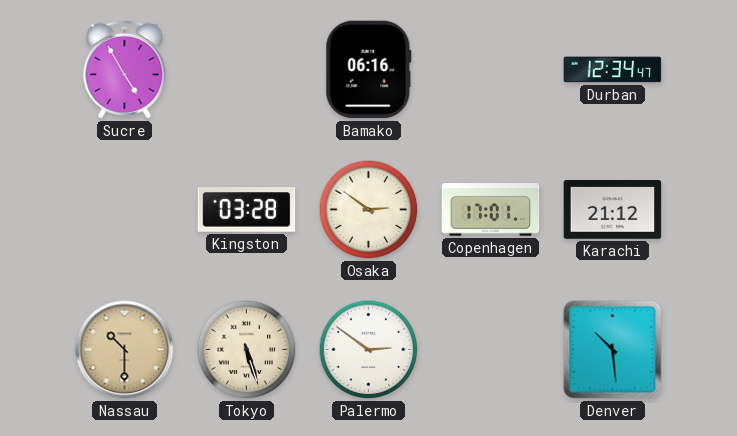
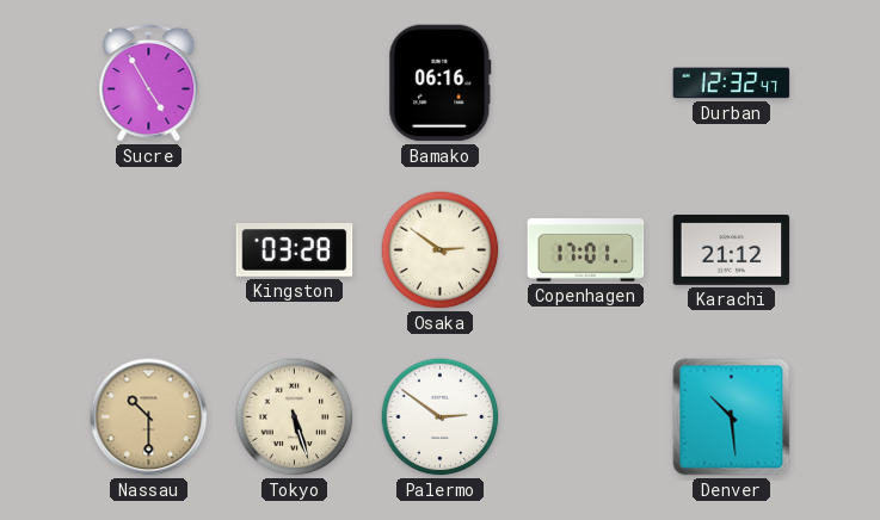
Durban: 12:34 -> 12:32 (732, 83)
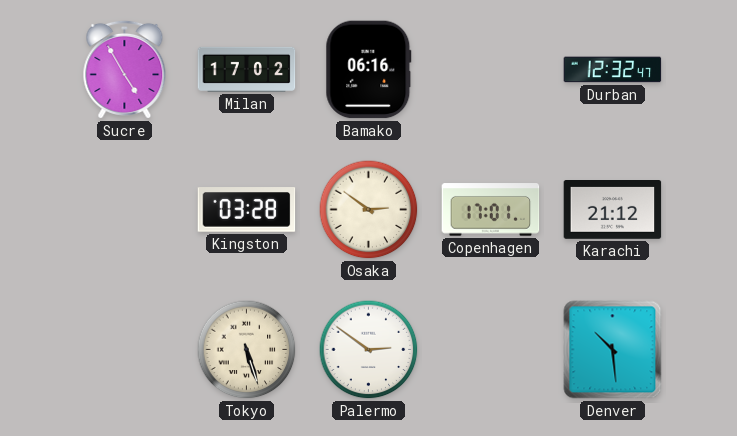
Milan: none -> 17:02 (247, 69)
Nassau: 10:30 -> none (149, 417)
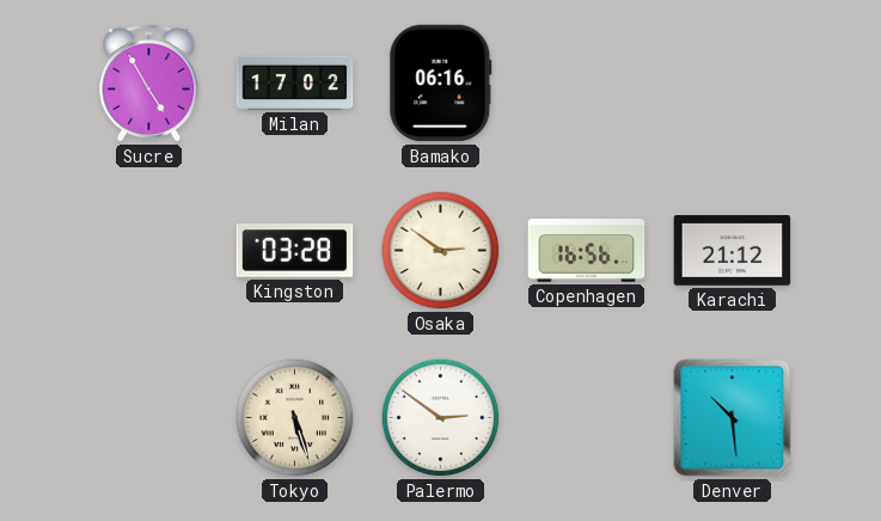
Durban: 12:32 -> none (613, 70)
Copenhagen: 17:01 -> 16:56 (587, 251)
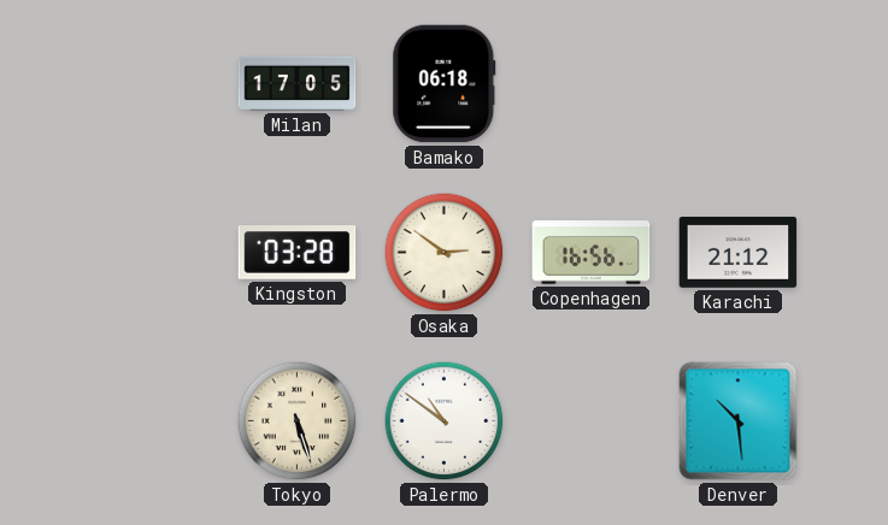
Sucre: 4:55 -> none (149, 82)
Milan: 17:02 -> 17:05 (298, 83)
Bamako: 06:16 -> 06:18 (445, 84)
Palermo: 2:51 -> 10:51 (445, 421)
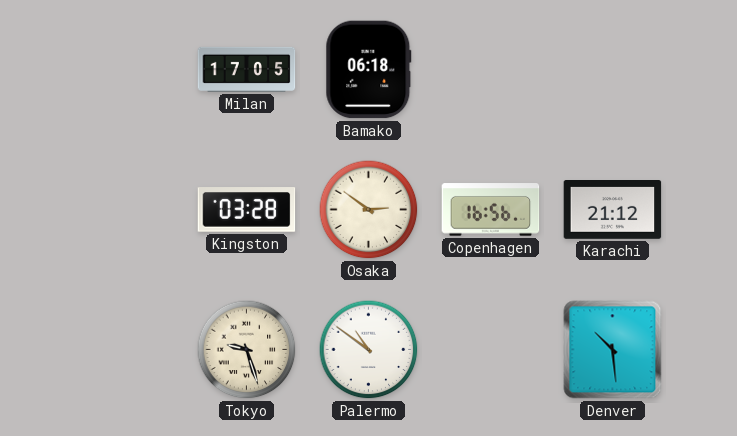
Tokyo: 5:27 -> 9:27 (247, 350)
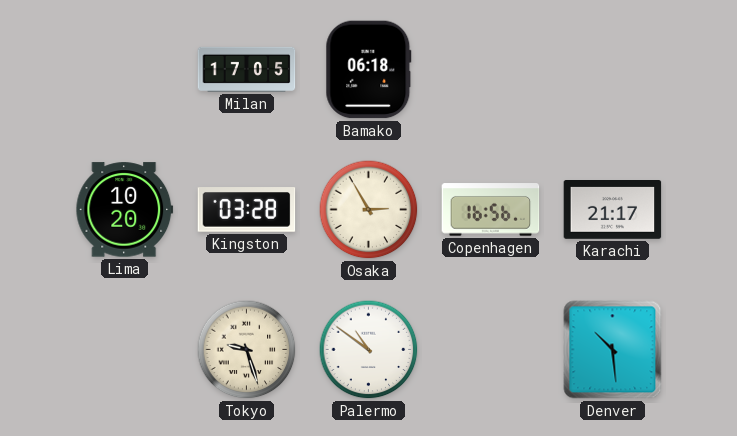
Lima: none -> 10:20 (125, 210)
Osaka: 2:51 -> 2:55 (369, 210)
Karachi: 21:12 -> 21:17 (613, 210)
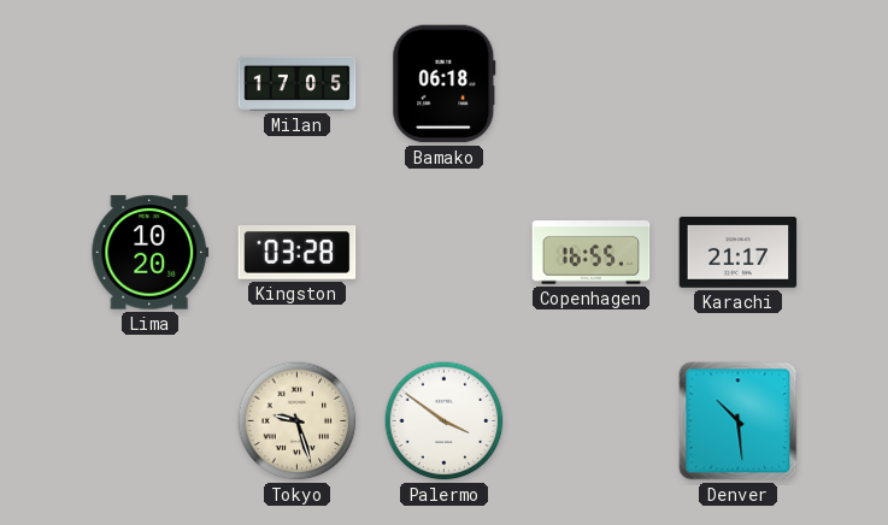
Osaka: 2:55 -> none (369, 210)
Copenhagen: 16:56 -> 16:55 (592, 253)
Palermo: 10:51 -> 3:51 (445, 421)
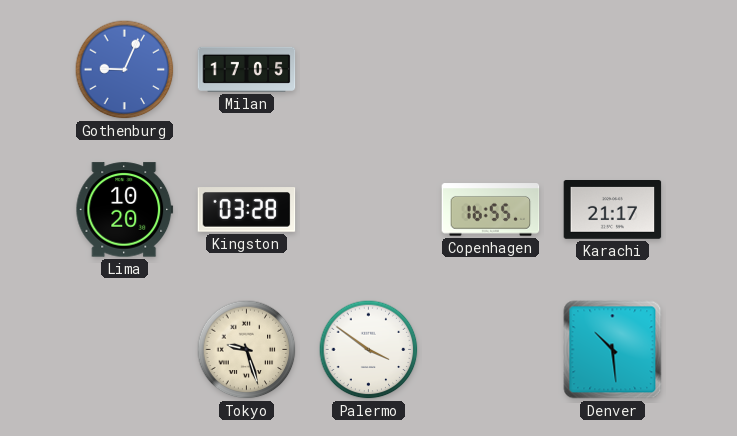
Gothenburg: none -> 9:04 (125, 70)
Bamako: 06:18 -> none (445, 84)
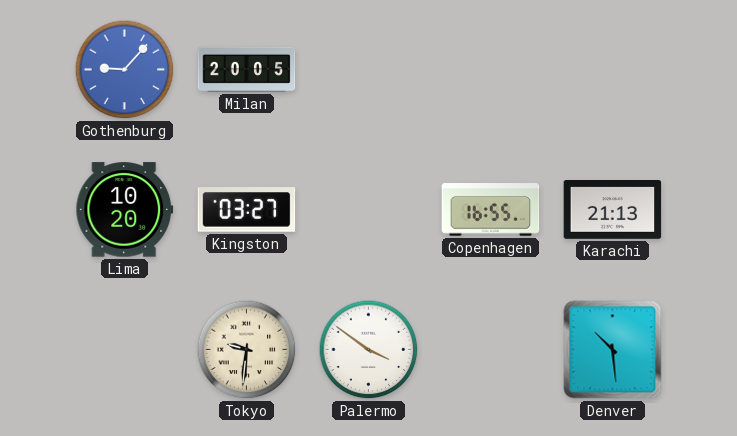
Gothenburg: 9:04 -> 9:07 (125, 70)
Milan: 17:05 -> 20:05 (247, 69)
Kingston: 03:28 -> 03:27 (247, 210)
Karachi: 21:17 -> 21:13 (613, 210)
Tokyo: 9:27 -> 9:31 (247, 350)
